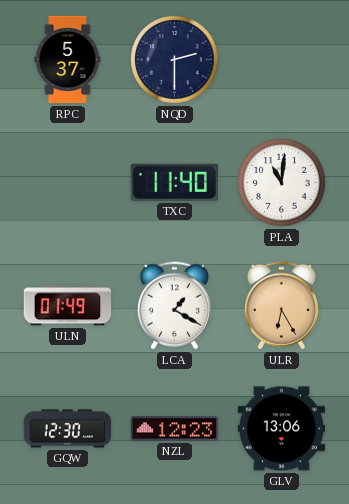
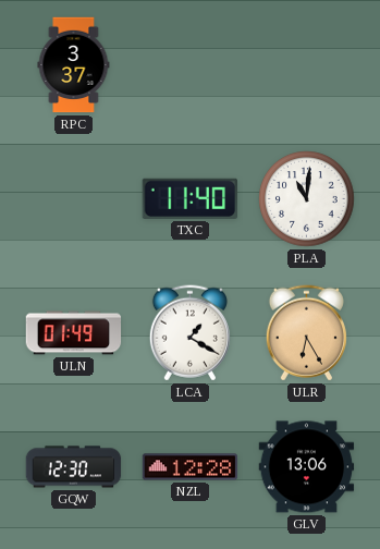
RPC: 5:37 -> 3:37 (74, 65)
NQD: 2:30 -> none (175, 60)
NZL: 12:23 -> 12:28 (191, 467)
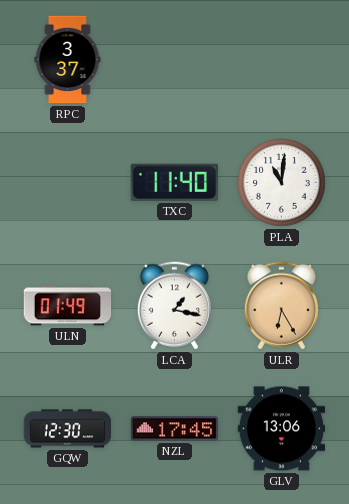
LCA: 1:20 -> 1:17 (174, 306)
NZL: 12:28 -> 17:45 (175, 429)
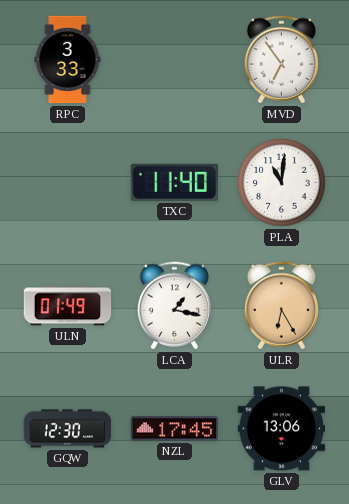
RPC: 3:37 -> 3:33 (68, 60)
MVD: none -> 6:54 (281, 60)
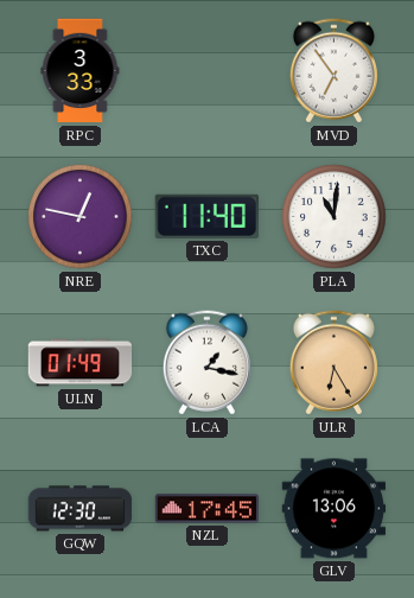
NRE: none -> 12:47 (81, 217)
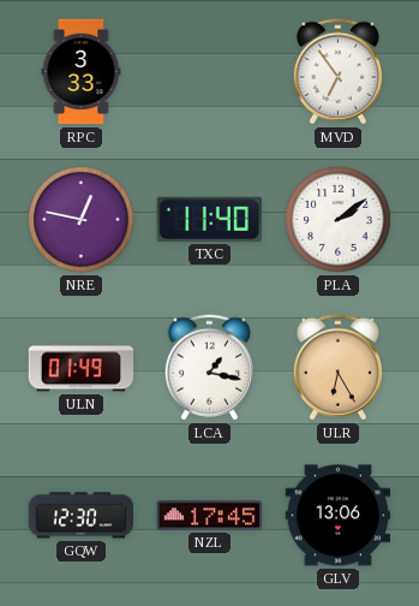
PLA: 11:01 -> 2:09 (339, 220)
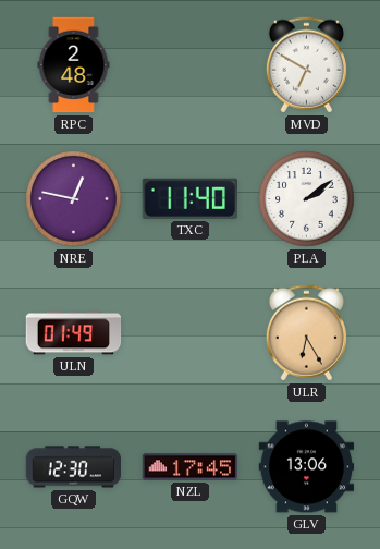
RPC: 3:33 -> 2:48 (74, 65)
MVD: 6:54 -> 6:50 (306, 65)
LCA: 1:17 -> none (209, 368)
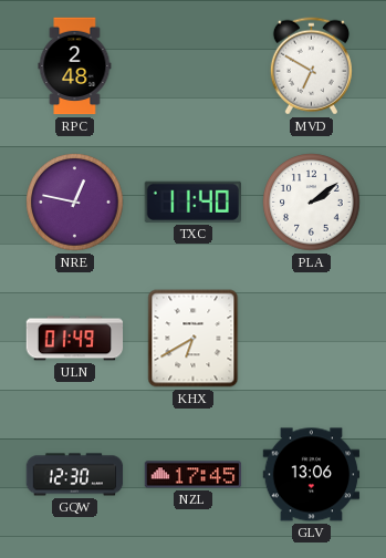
KHX: none -> 6:40 (194, 339)
ULR: 6:25 -> none (306, 333)
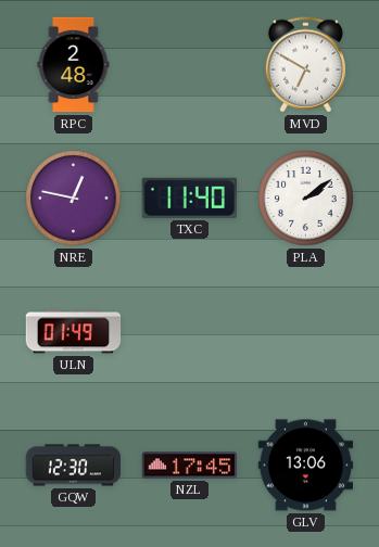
KHX: 6:40 -> none (194, 339)
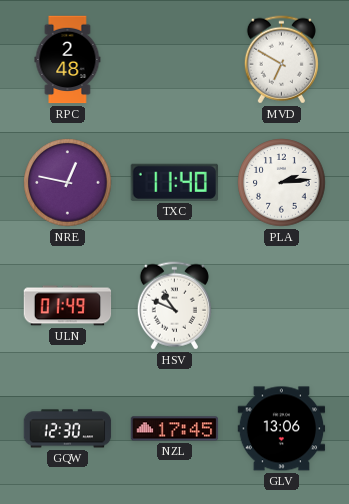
PLA: 2:09 -> 2:14 (282, 183)
HSV: none -> 10:49 (174, 306)
